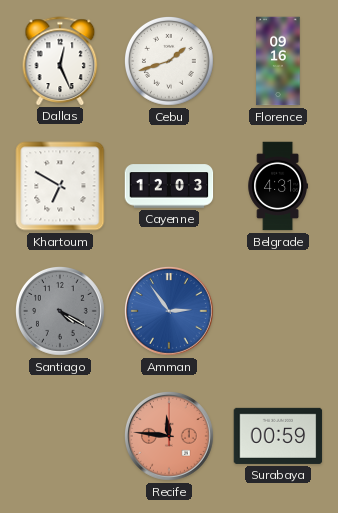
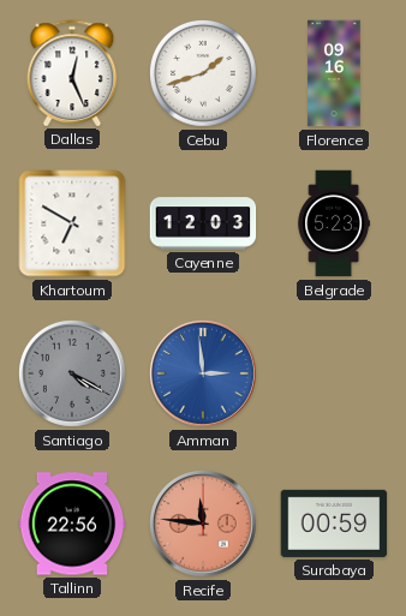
Belgrade: 4:31 -> 5:23 (333, 223)
Amman: 2:54 -> 2:59 (204, 375)
Tallinn: none -> 22:56 (72, 524)
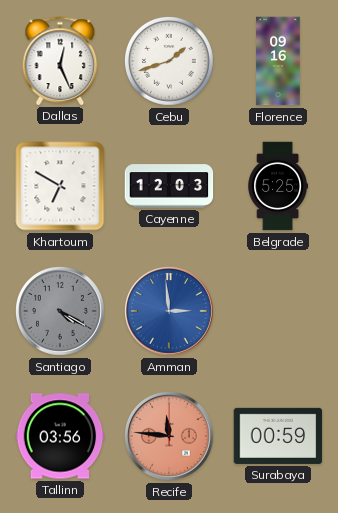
Belgrade: 5:23 -> 5:25 (277, 186)
Tallinn: 22:56 -> 03:56 (60, 436)
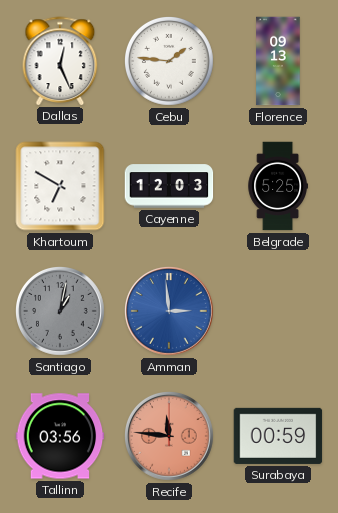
Cebu: 1:42 -> 1:46 (170, 62)
Florence: 09:16 -> 09:13 (278, 61)
Santiago: 4:20 -> 1:02 (61, 312)
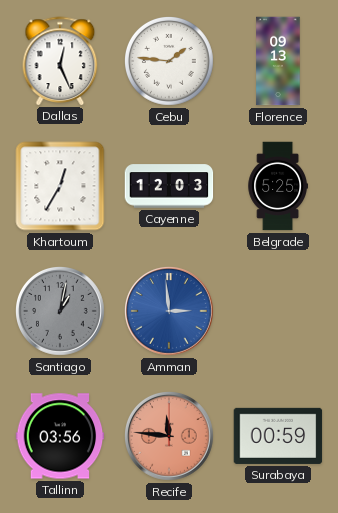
Khartoum: 6:50 -> 12:35 (60, 186)
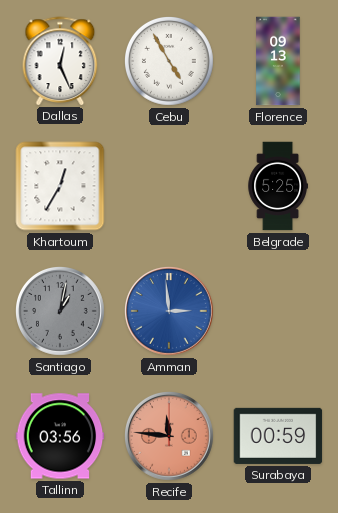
Cebu: 1:46 -> 4:55 (170, 62)
Cayenne: 12:03 -> none (169, 186)
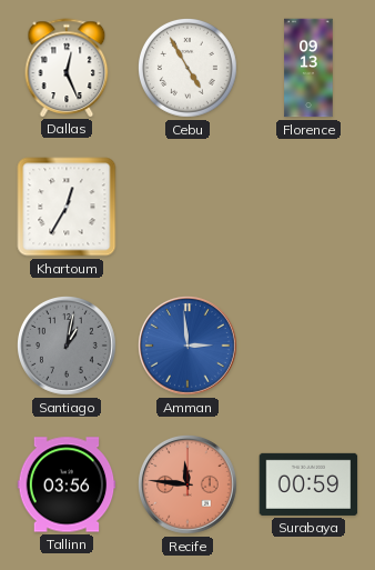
Belgrade: 5:25 -> none (277, 186)
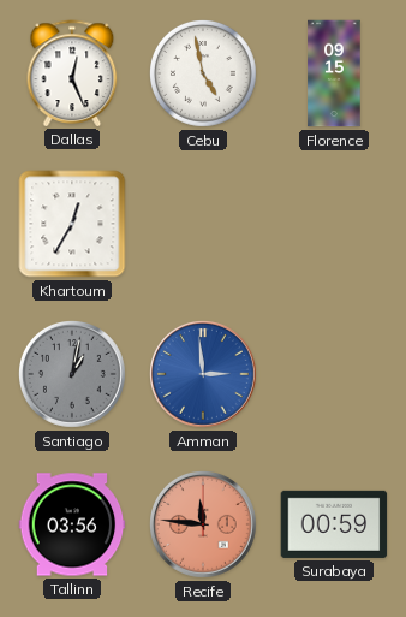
Cebu: 4:55 -> 4:58 (204, 75)
Florence: 09:13 -> 09:15 (334, 73)
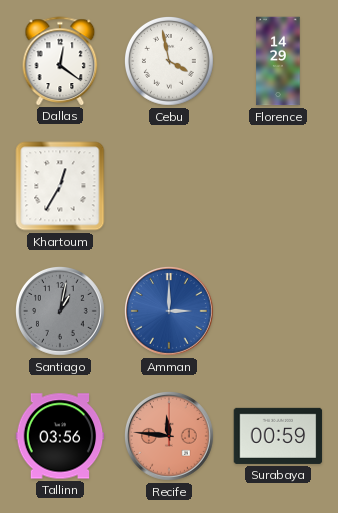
Dallas: 12:26 -> 12:21 (60, 61)
Cebu: 4:58 -> 3:58 (170, 62)
Florence: 09:15 -> 14:29 (278, 61)
Amman: 2:59 -> 3:00 (170, 312)
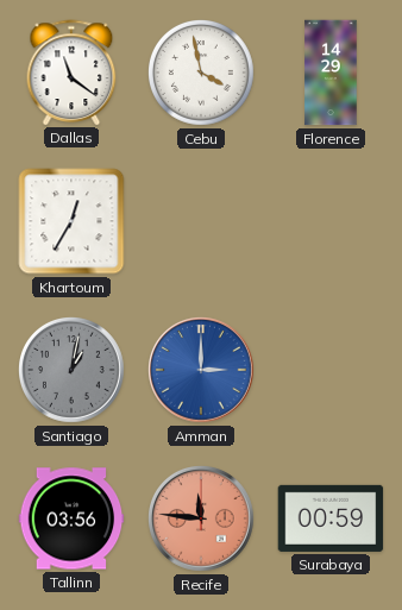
Dallas: 12:21 -> 11:21 (71, 73)
